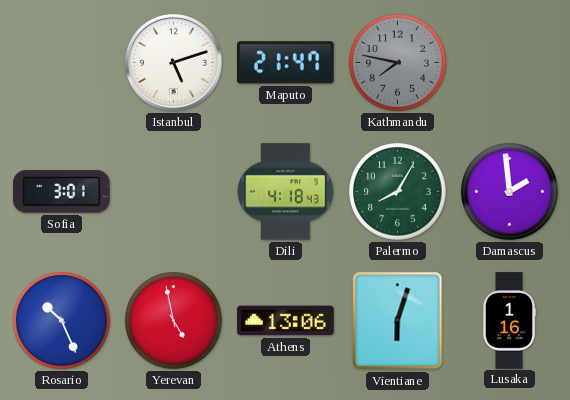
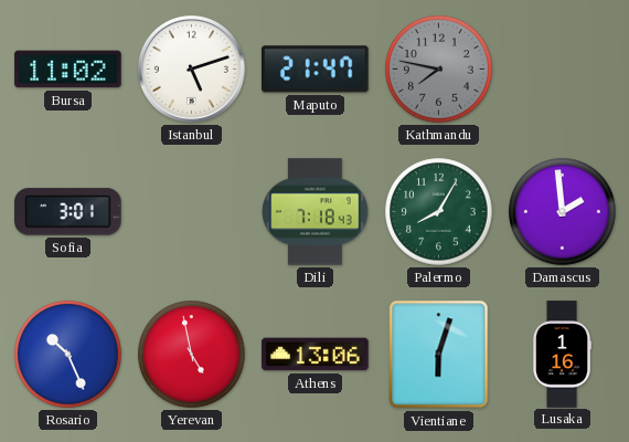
Bursa: none -> 11:02 (68, 70)
Dili: 4:18 -> 7:18 (316, 212)
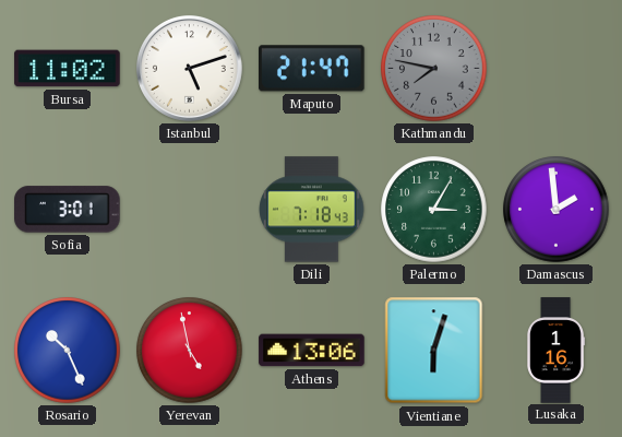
Palermo: 8:05 -> 3:05 (434, 210)
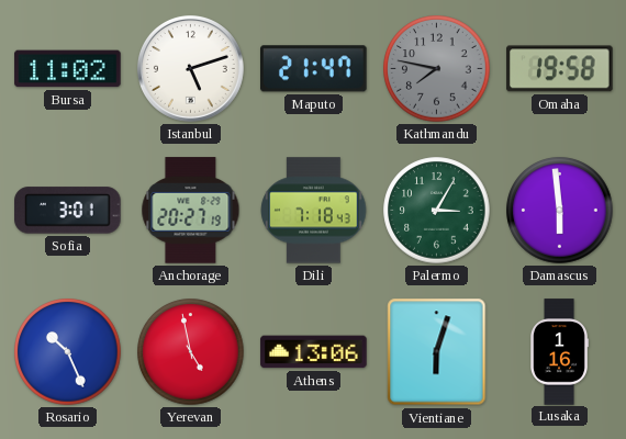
Omaha: none -> 19:58 (560, 69)
Anchorage: none -> 20:27 (191, 211)
Damascus: 1:59 -> 5:59 (560, 211)
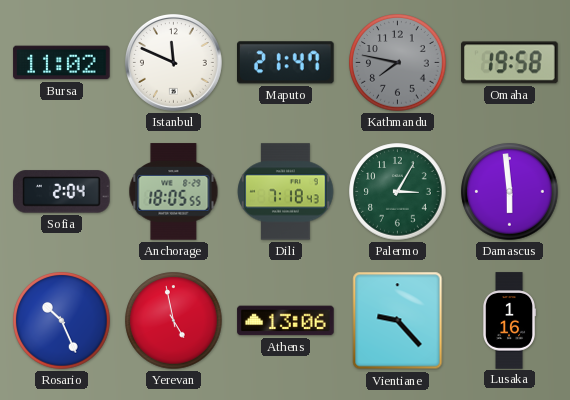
Istanbul: 5:12 -> 11:49 (173, 62)
Sofia: 3:01 -> 2:04 (62, 192)
Anchorage: 20:27 -> 18:05 (174, 192)
Vientiane: 6:03 -> 9:23 (398, 321)
